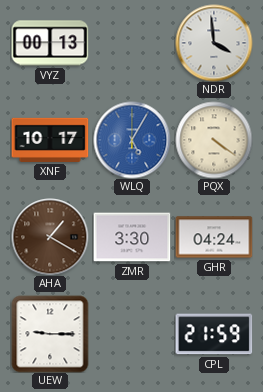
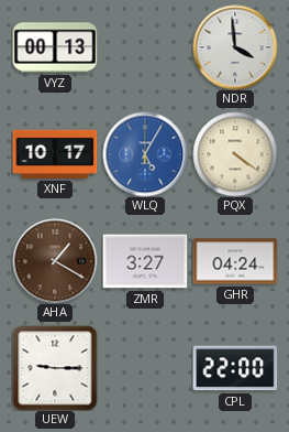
ZMR: 3:30 -> 3:27 (145, 261)
CPL: 21:59 -> 22:00 (235, 368)
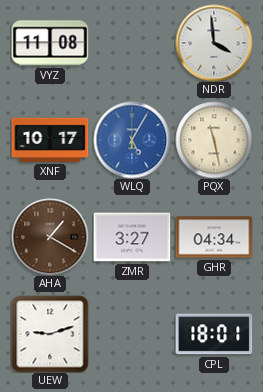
VYZ: 00:13 -> 11:08 (50, 43)
PQX: 4:21 -> 11:28 (214, 140)
GHR: 04:24 -> 04:34 (214, 237)
UEW: 9:15 -> 9:12 (50, 334)
CPL: 22:00 -> 18:01 (214, 334)
